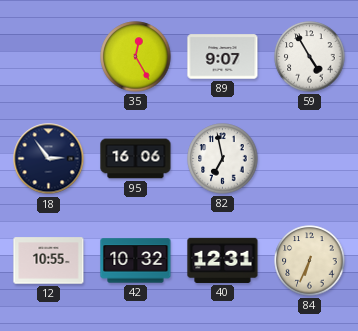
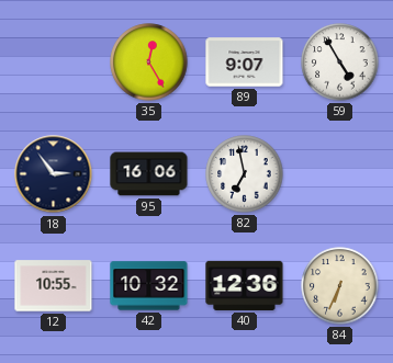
40: 12:31 -> 12:36 (245, 285)
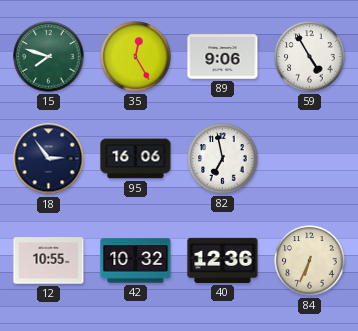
15: none -> 7:48 (49, 57)
89: 9:07 -> 9:06 (223, 57)
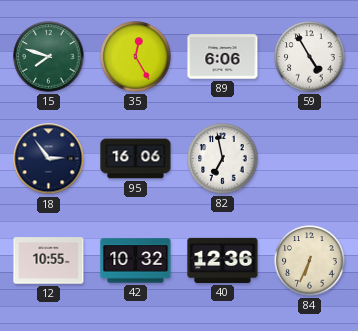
89: 9:06 -> 6:06 (223, 57)
